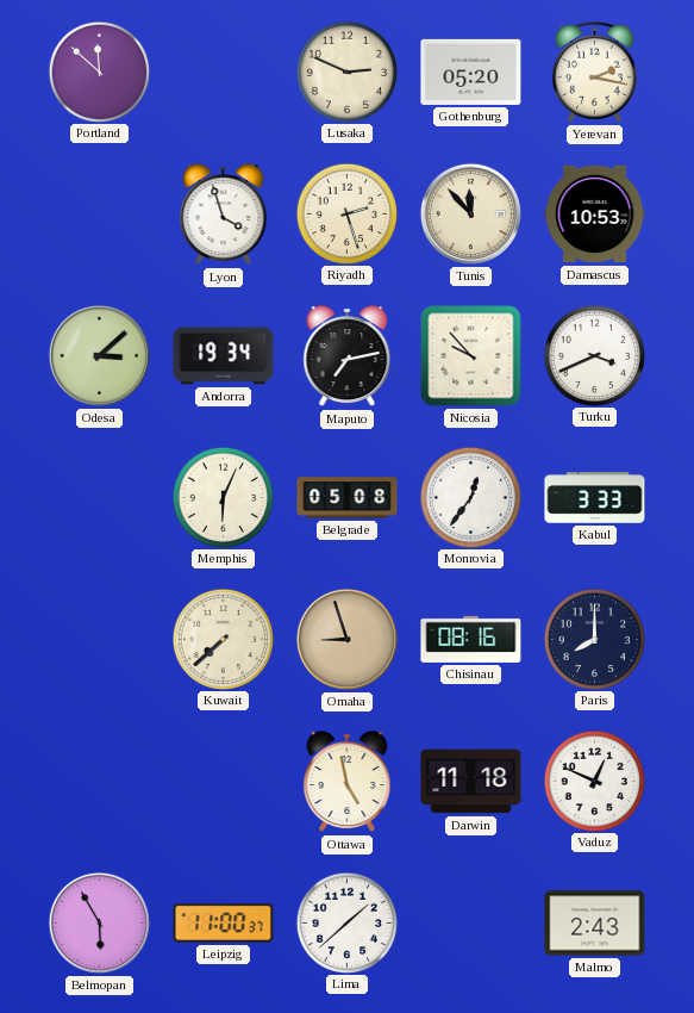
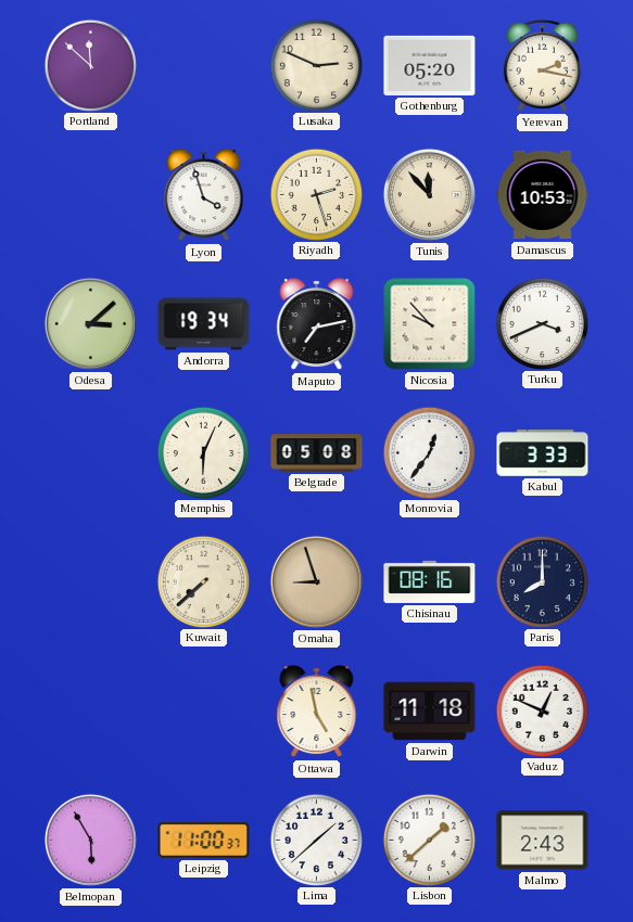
Lisbon: none -> 1:38 (429, 840)
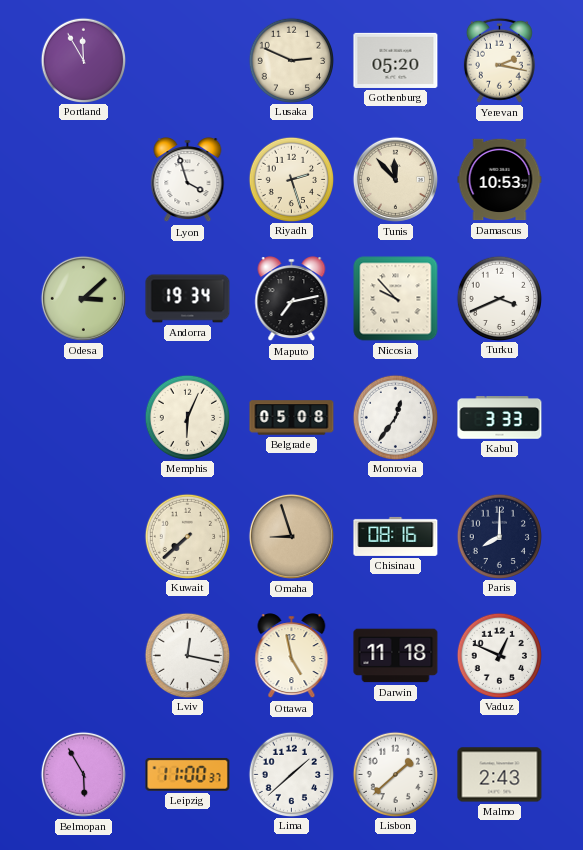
Portland: 11:52 -> 11:55 (83, 60)
Lviv: none -> 12:17 (187, 655)
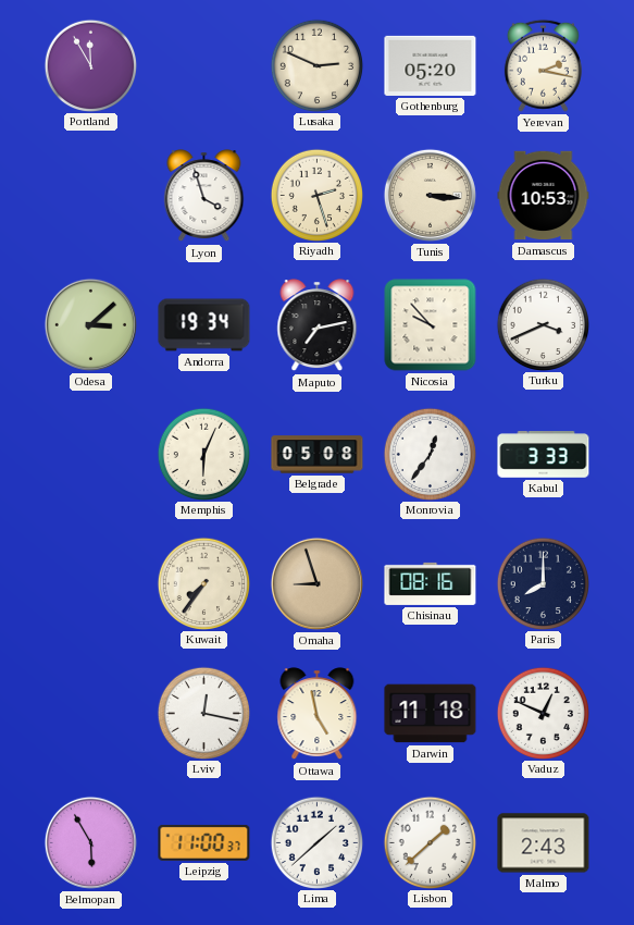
Tunis: 11:53 -> 3:16 (430, 195)
Kuwait: 7:38 -> 7:36 (203, 583)
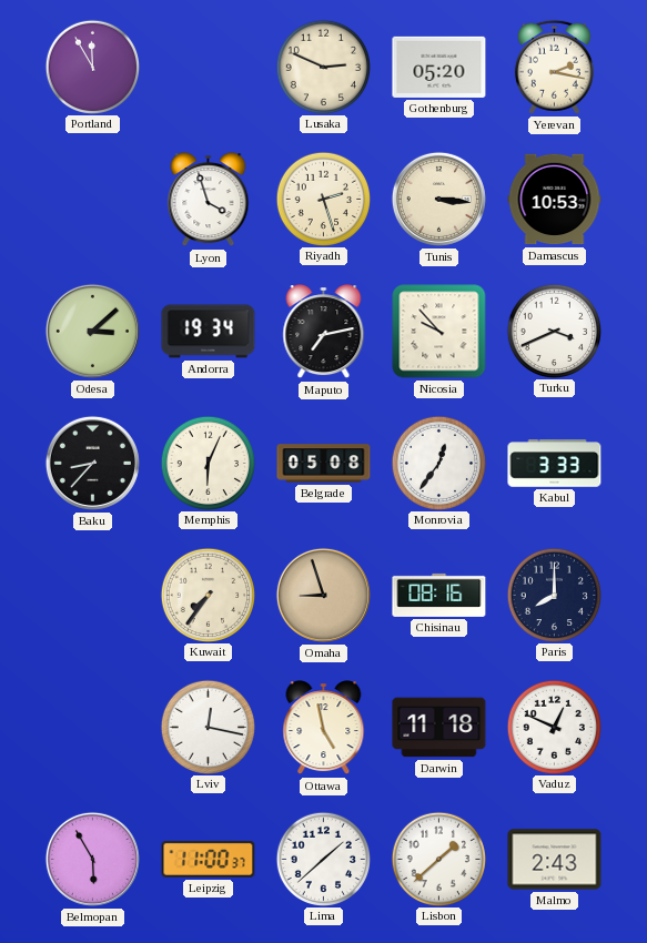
Baku: none -> 8:37 (92, 463)
